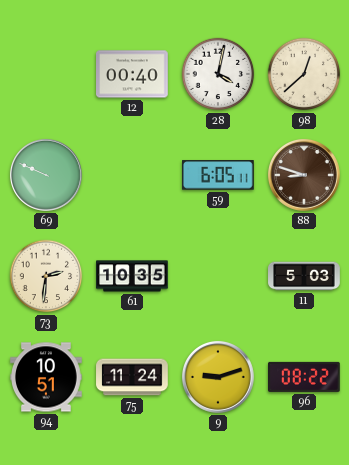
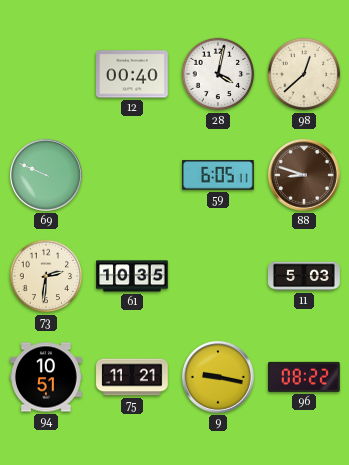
75: 11:24 -> 11:21 (132, 377)
9: 9:12 -> 9:17 (218, 377)
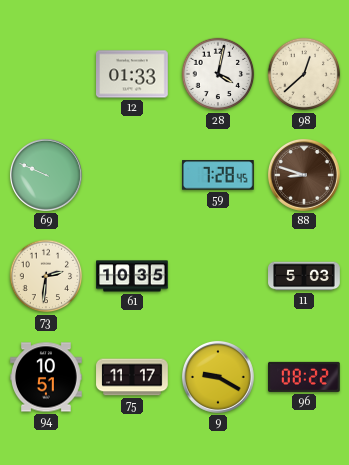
12: 00:40 -> 01:33 (133, 74)
59: 6:05 -> 7:28 (219, 175)
75: 11:21 -> 11:17 (132, 377)
9: 9:17 -> 9:20 (218, 377)
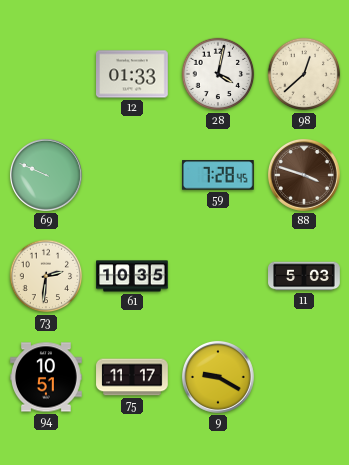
88: 8:48 -> 3:48 (304, 175)
96: 08:22 -> none (305, 377)
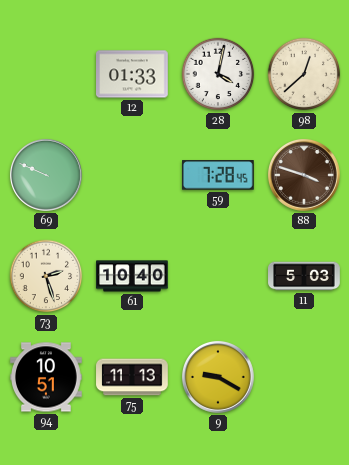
73: 2:31 -> 2:27 (46, 276)
61: 10:35 -> 10:40 (132, 276)
75: 11:17 -> 11:13 (132, 377)
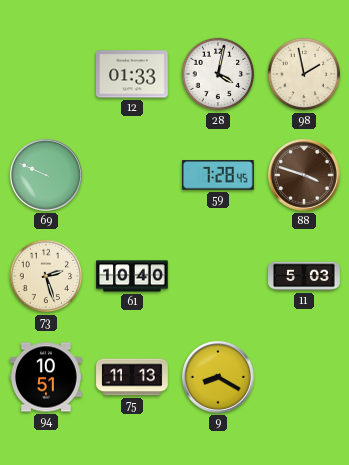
98: 12:38 -> 1:58 (304, 74)
9: 9:20 -> 8:20 (218, 377)
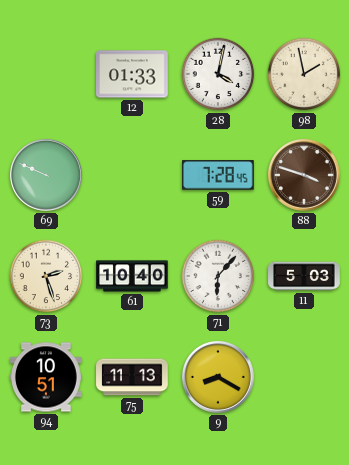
71: none -> 6:07 (218, 276)
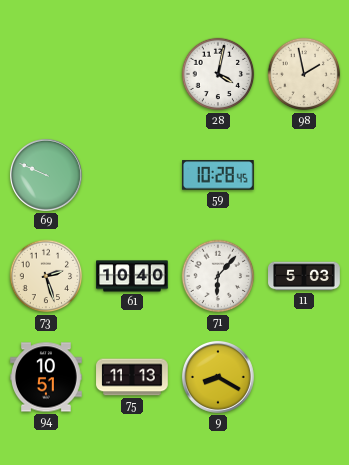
12: 01:33 -> none (133, 74)
59: 7:28 -> 10:28 (219, 175)
88: 3:48 -> none (304, 175)
